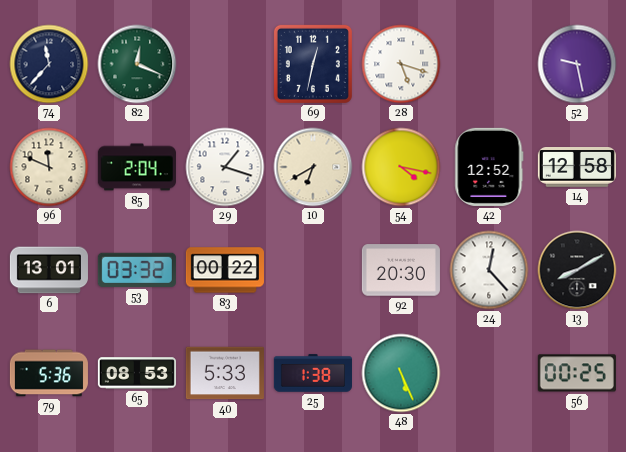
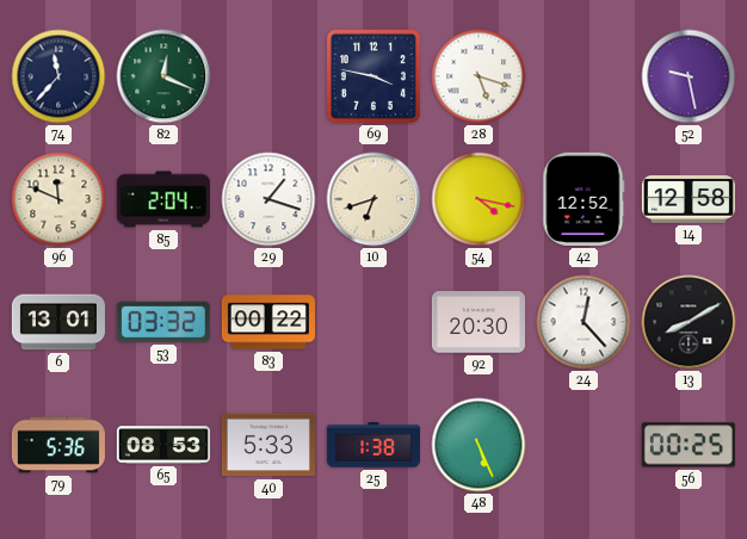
69: 12:32 -> 3:47 (373, 76)
10: 6:40 -> 6:42 (373, 199)
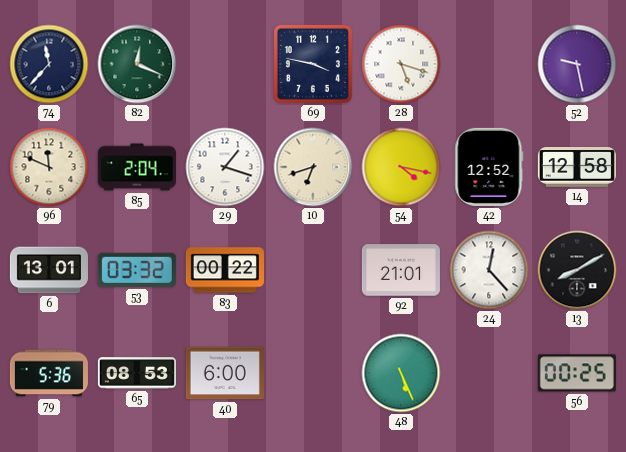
92: 20:30 -> 21:01 (401, 270)
40: 5:33 -> 6:00 (225, 373)
25: 1:38 -> none (373, 445)
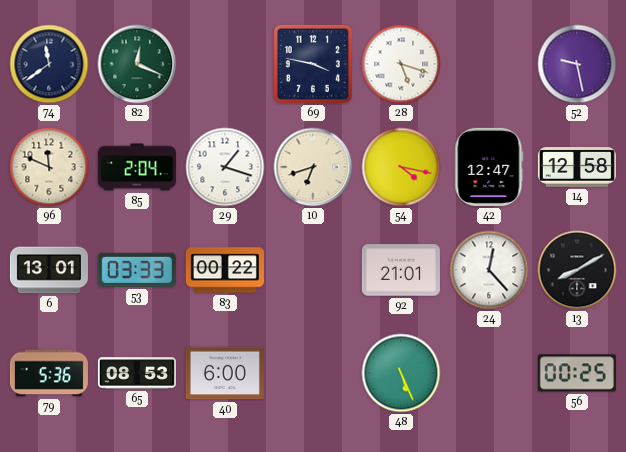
74: 11:37 -> 11:39 (49, 64)
42: 12:52 -> 12:47 (489, 167)
53: 03:32 -> 03:33 (137, 270)
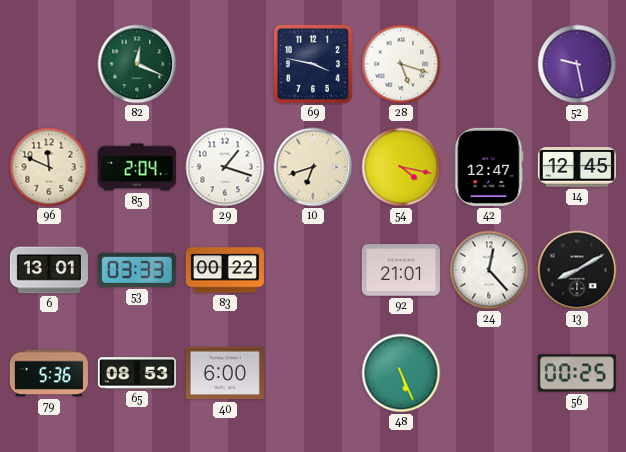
74: 11:39 -> none (49, 64)
14: 12:58 -> 12:45 (577, 168)
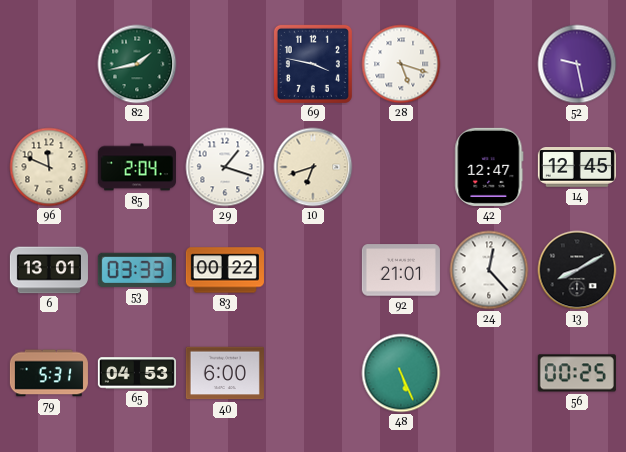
82: 12:19 -> 1:43 (137, 64)
54: 4:17 -> none (401, 167)
79: 5:36 -> 5:31 (49, 373)
65: 08:53 -> 04:53 (137, 373)
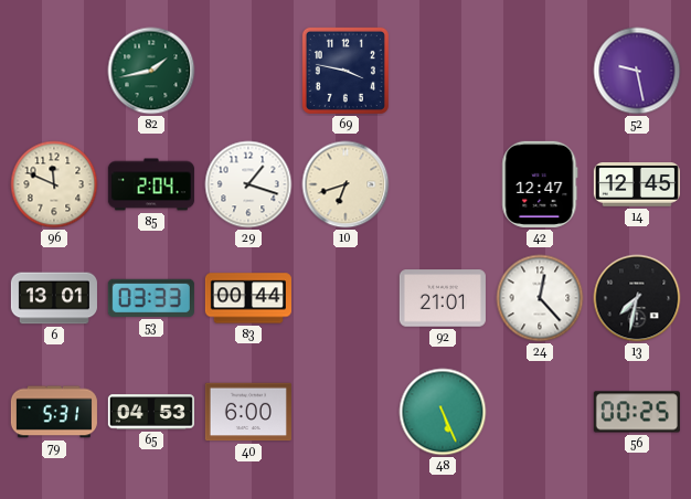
28: 5:18 -> none (401, 64)
83: 00:22 -> 00:44 (248, 298)
13: 8:10 -> 7:32 (637, 298)
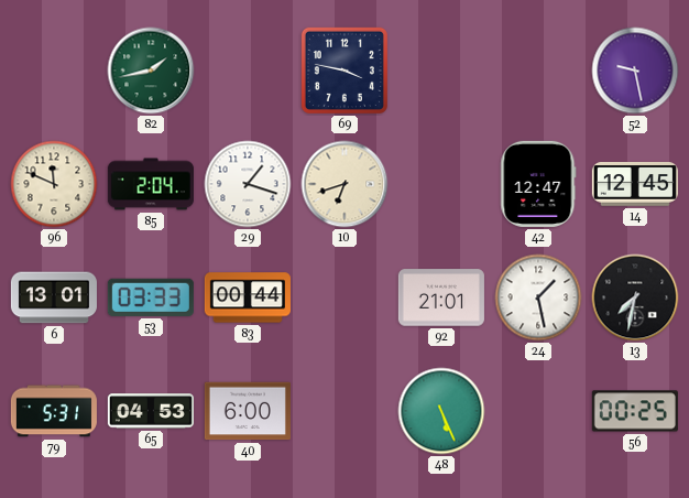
24: 12:23 -> 1:28 (538, 297)
